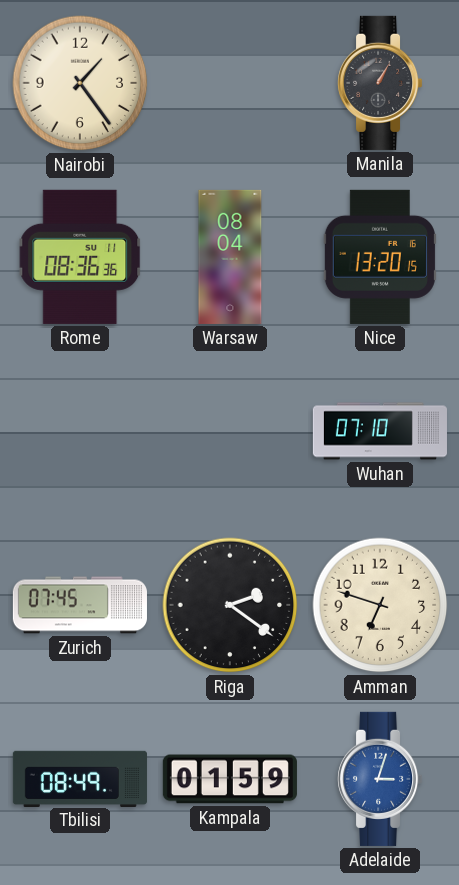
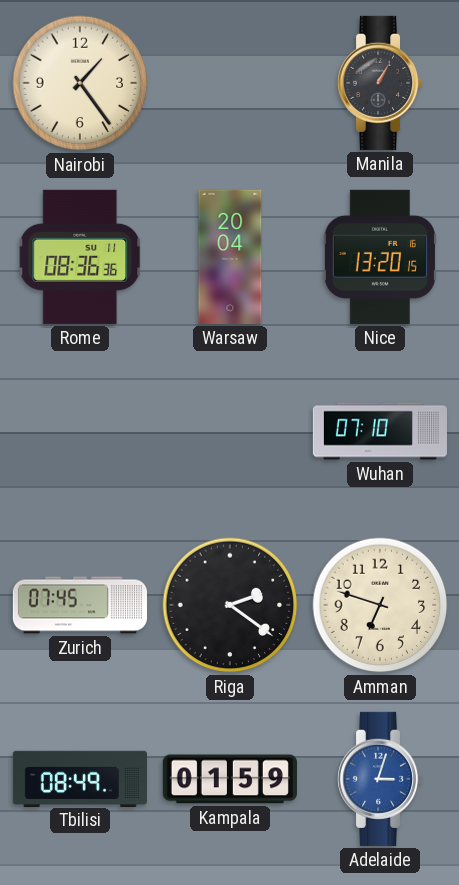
Warsaw: 08:04 -> 20:04 (230, 257)
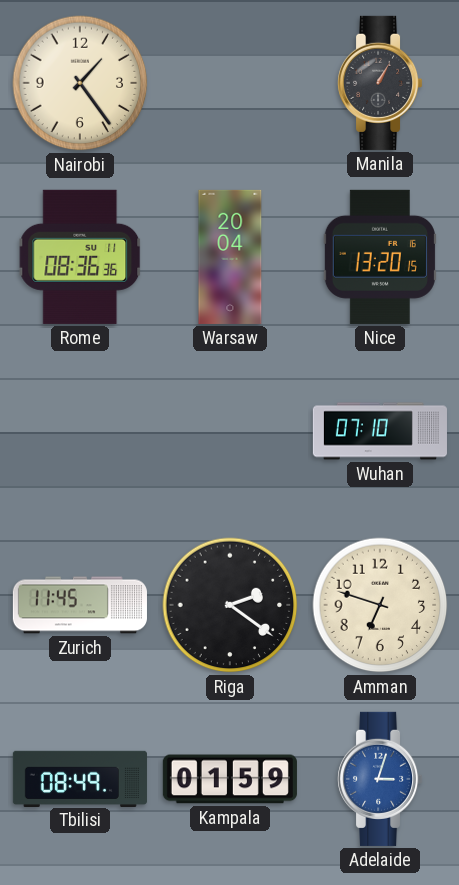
Zurich: 07:45 -> 11:45 (80, 605)
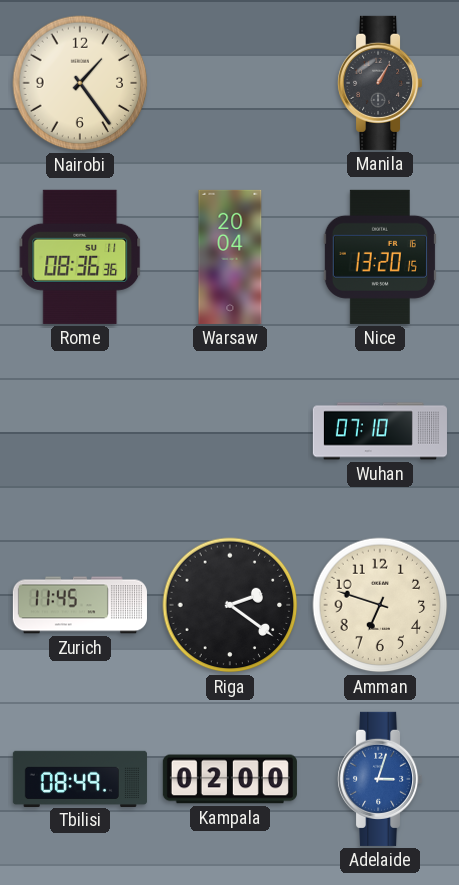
Kampala: 01:59 -> 02:00 (230, 779)
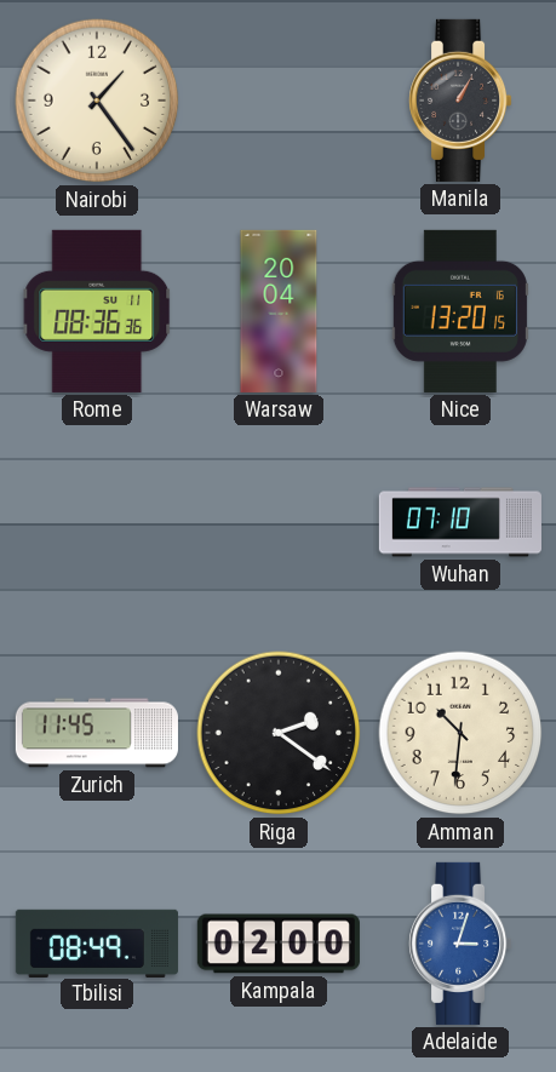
Amman: 6:48 -> 10:31 (460, 733)
